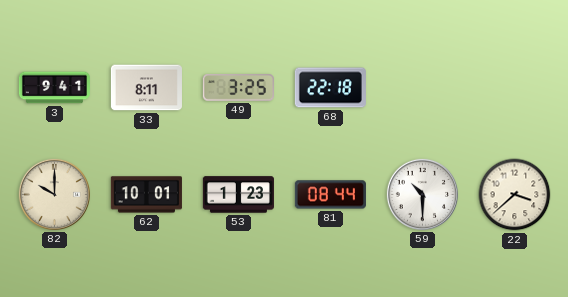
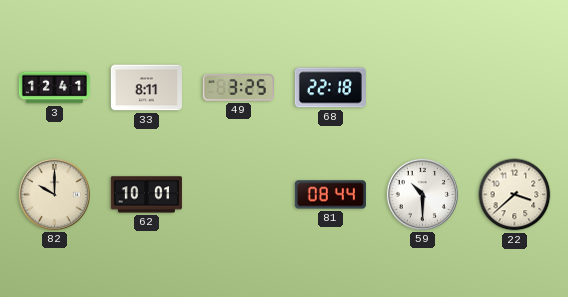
3: 9:41 -> 12:41 (54, 88)
53: 1:23 -> none (238, 195)
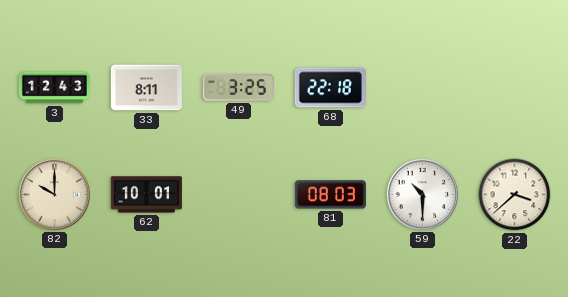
3: 12:41 -> 12:43 (54, 88)
81: 08:44 -> 08:03 (330, 195)
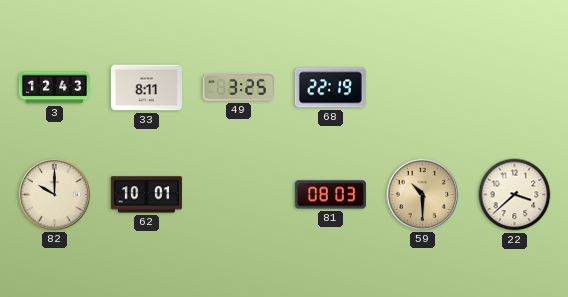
68: 22:18 -> 22:19 (330, 88)
59 dial: white -> champagne (422, 194)
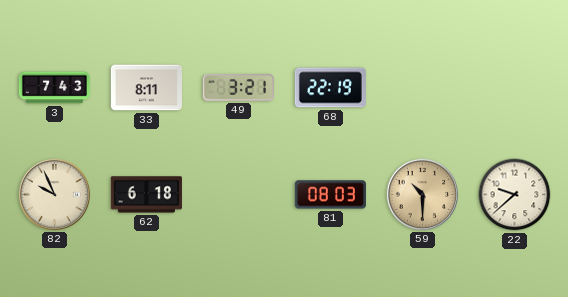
3: 12:43 -> 7:43 (54, 88)
49: 3:25 -> 3:21 (238, 88)
82: 10:00 -> 9:56 (54, 194)
62: 10:01 -> 6:18 (146, 195)
22: 3:38 -> 9:38 (515, 195)
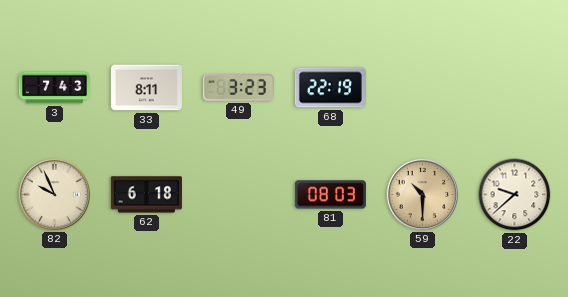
49: 3:21 -> 3:23 (238, 88)
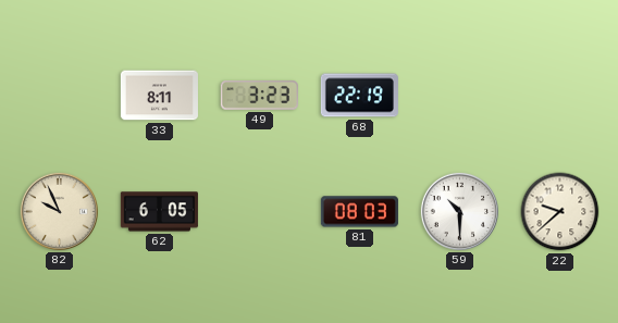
3: 7:43 -> none (54, 88)
62: 6:18 -> 6:05 (159, 212)
59 dial: champagne -> white (459, 211)
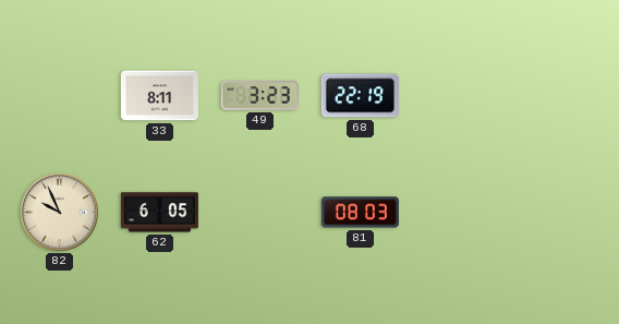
59: 10:30 -> none (459, 211)
22: 9:38 -> none (560, 212)
